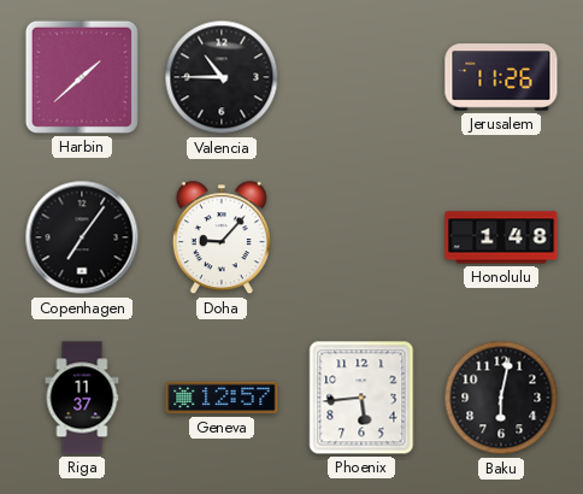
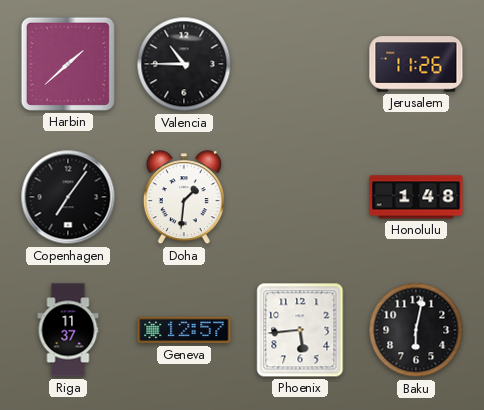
Doha: 9:07 -> 1:31 (184, 198)
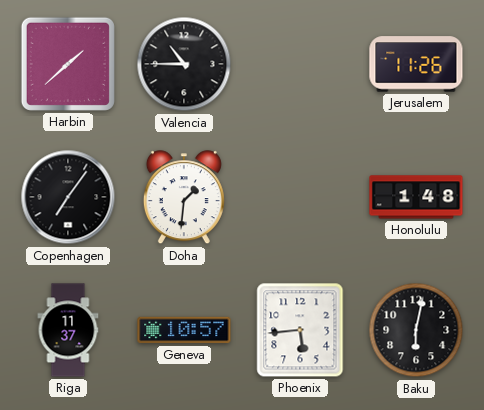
Geneva: 12:57 -> 10:57 (184, 330)
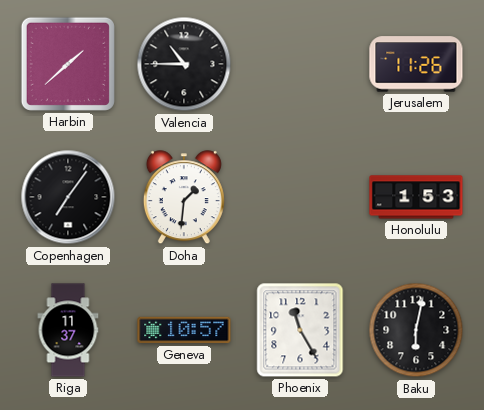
Honolulu: 1:48 -> 1:53 (416, 197)
Phoenix: 5:44 -> 11:25 (300, 330)
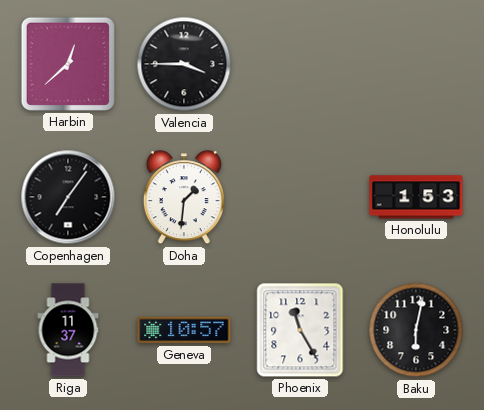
Harbin: 1:38 -> 12:38 (68, 64)
Valencia: 10:45 -> 3:45 (184, 64)
Jerusalem: 11:26 -> none (416, 64)
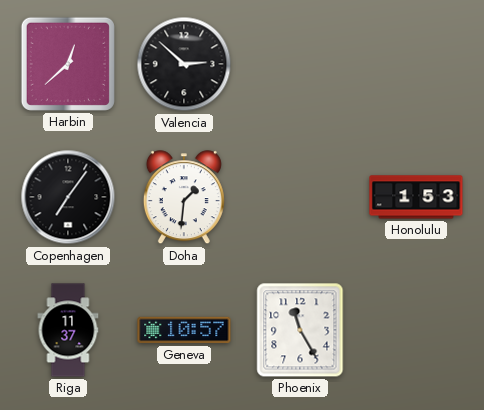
Valencia: 3:45 -> 2:52 (184, 64)
Baku: 6:02 -> none (416, 330)
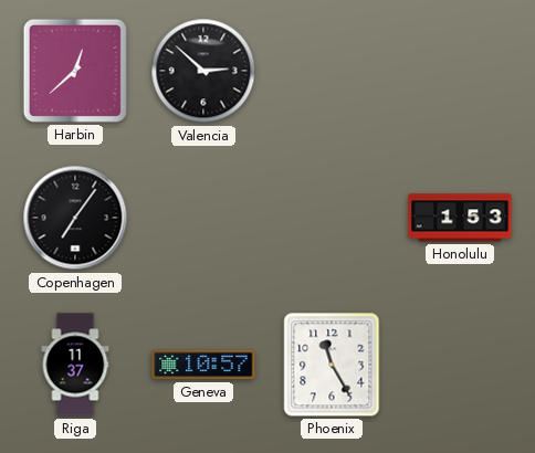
Doha: 1:31 -> none (184, 198)
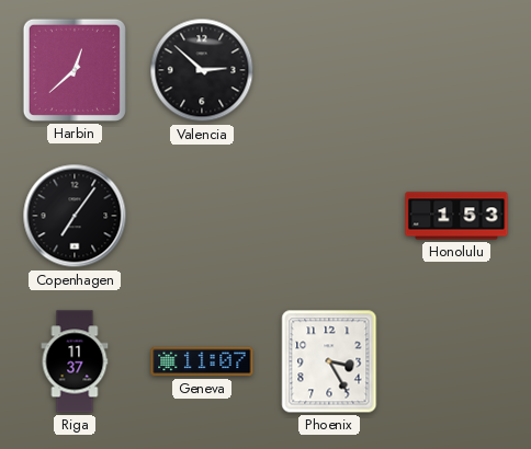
Geneva: 10:57 -> 11:07 (202, 361)
Phoenix: 11:25 -> 3:25 (329, 361)
